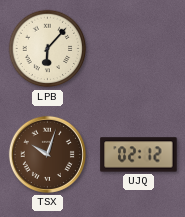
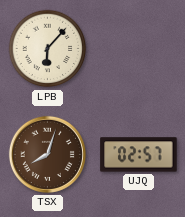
TSX: 10:03 -> 8:03 (47, 154)
UJQ: 02:12 -> 02:57 (139, 155)
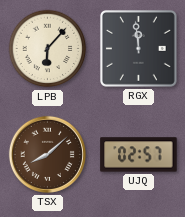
RGX: none -> 11:59 (138, 48)
TSX: 8:03 -> 8:08 (47, 154)
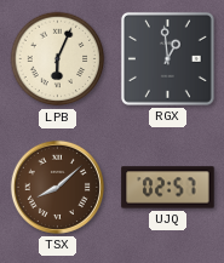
LPB: 6:07 -> 6:04 (58, 59)
RGX: 11:59 -> 12:59 (167, 58)
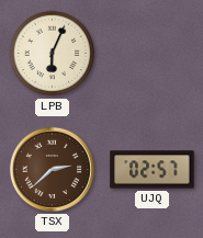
RGX: 12:59 -> none (167, 58)
TSX: 8:08 -> 2:38 (52, 169)
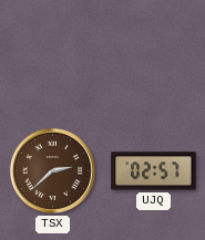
LPB: 6:04 -> none (53, 54)
